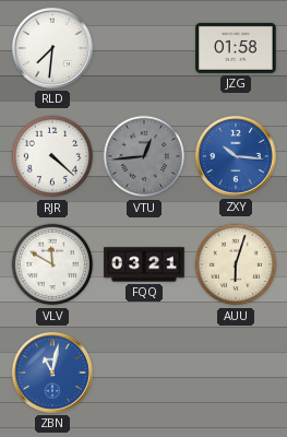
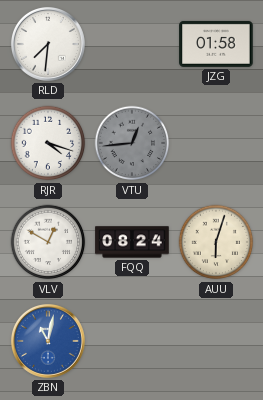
RJR: 4:22 -> 4:18 (48, 143)
ZXY: 10:16 -> none (236, 156)
VLV: 11:50 -> 12:50 (48, 242)
FQQ: 03:21 -> 08:24 (132, 242)
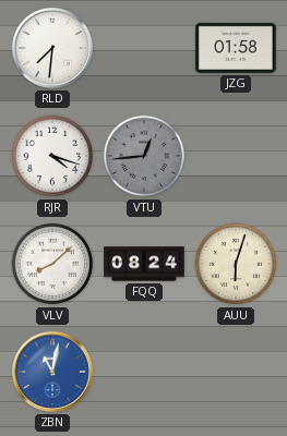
VLV: 12:50 -> 8:08 (52, 264)
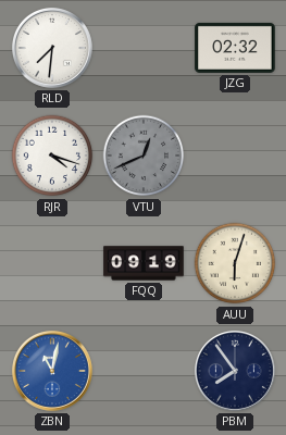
JZG: 01:58 -> 02:32 (235, 48)
VTU: 12:44 -> 12:41 (144, 156)
VLV: 8:08 -> none (52, 264)
FQQ: 08:24 -> 09:19 (144, 263)
PBM: none -> 7:54 (235, 371)
